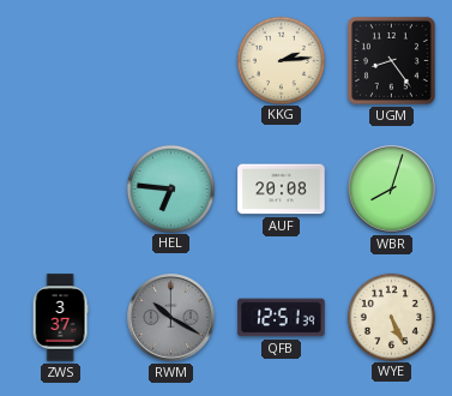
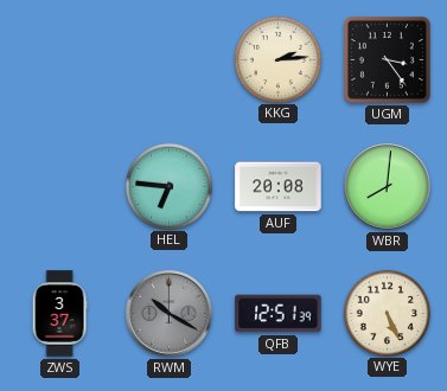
UGM: 8:24 -> 3:24 (387, 59)
WBR: 8:03 -> 8:01 (388, 187)
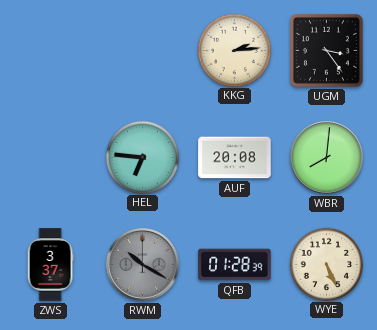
QFB: 12:51 -> 01:28 (235, 265)
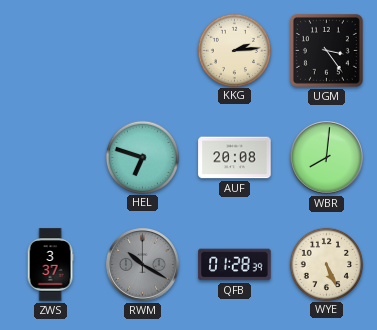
HEL: 6:46 -> 6:48 (142, 157)
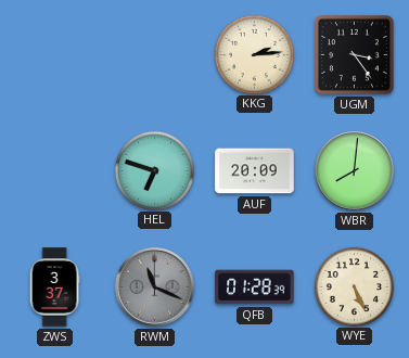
AUF: 20:08 -> 20:09 (255, 171)
RWM: 10:20 -> 11:19 (155, 287)
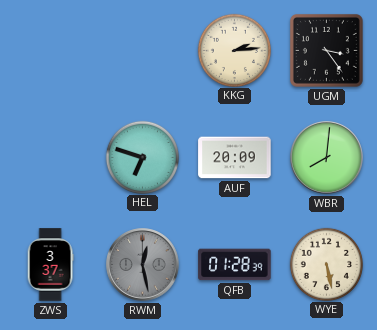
RWM: 11:19 -> 12:28 (143, 265)
WYE: 5:26 -> 5:28 (326, 264)
